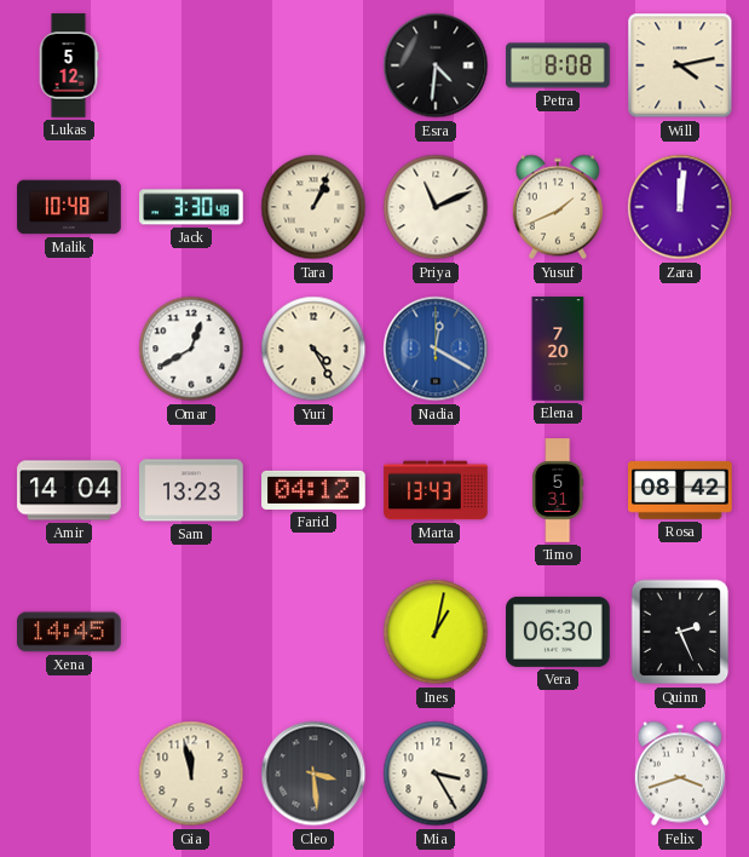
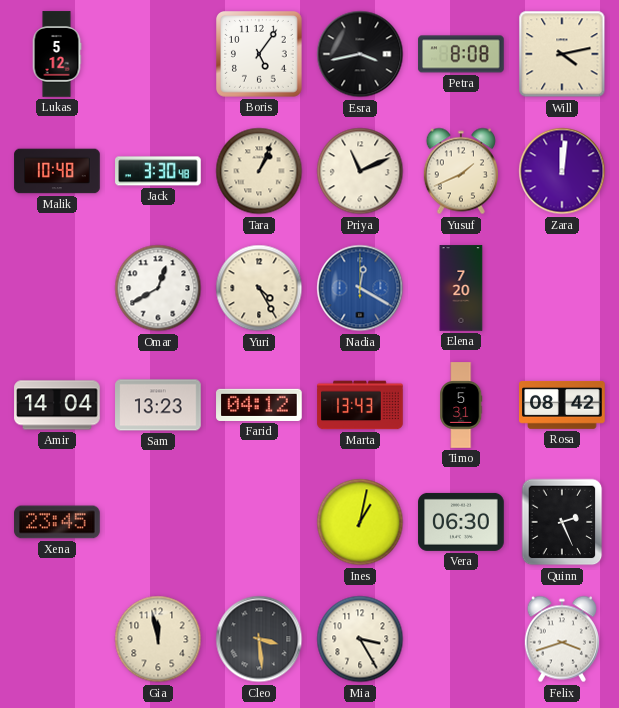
Boris: none -> 5:06 (260, 55)
Esra: 4:31 -> 3:43 (360, 54)
Xena: 14:45 -> 23:45 (57, 522)
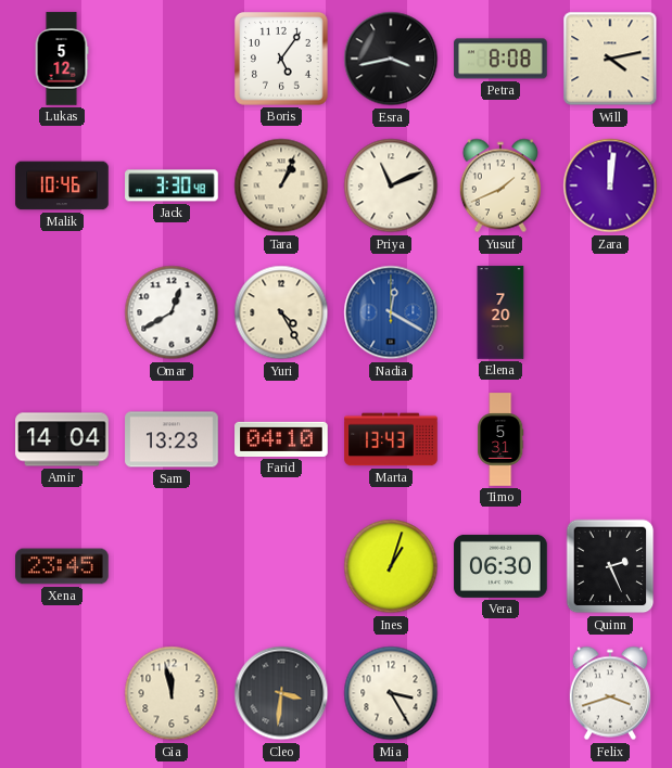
Malik: 10:48 -> 10:46 (62, 185)
Farid: 04:12 -> 04:10 (281, 439)
Rosa: 08:42 -> none (562, 405)
Ines: 1:02 -> 1:03 (391, 566)
Cleo: 3:29 -> 3:31 (281, 693)
